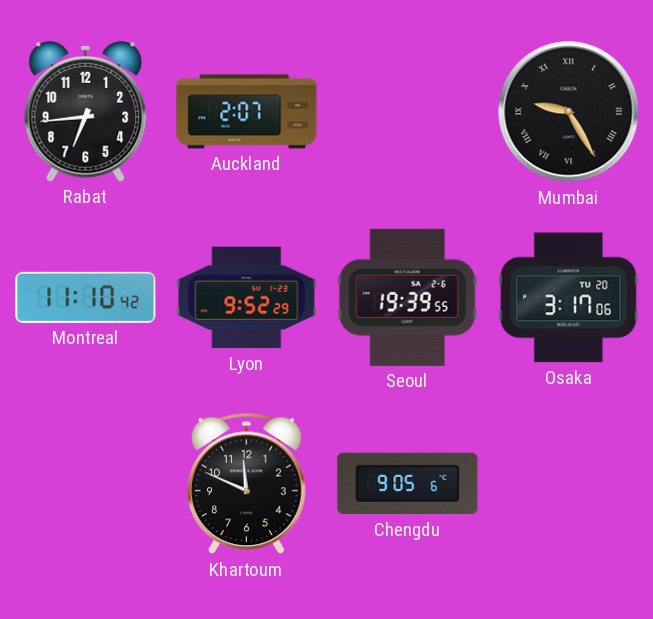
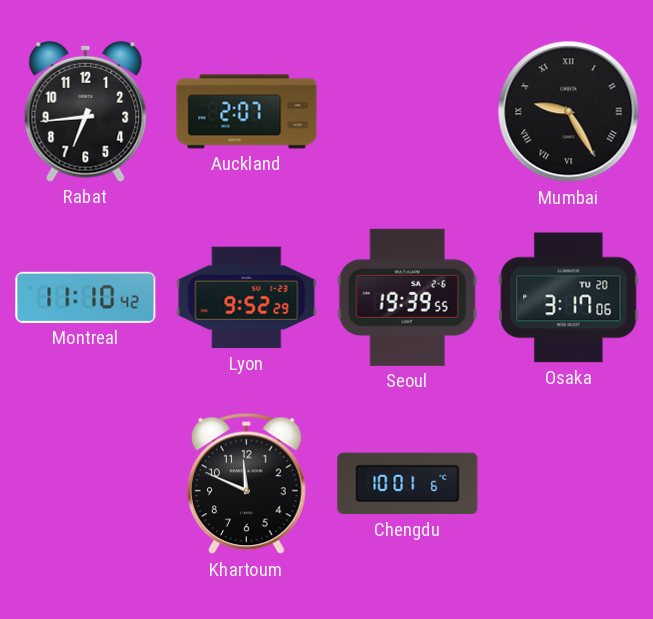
Chengdu: 9:05 -> 10:01 (408, 484)
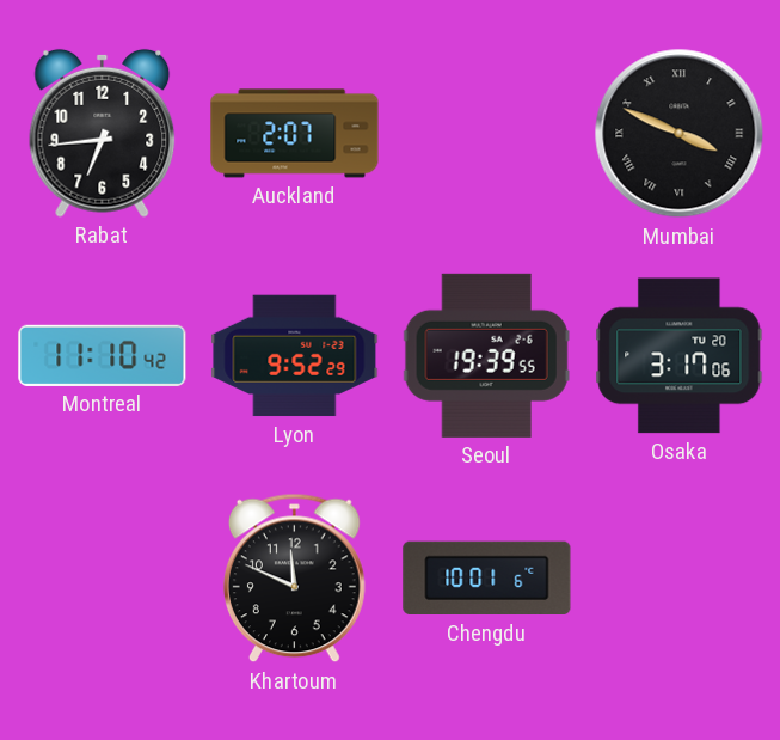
Mumbai: 9:25 -> 3:49 (680, 134)
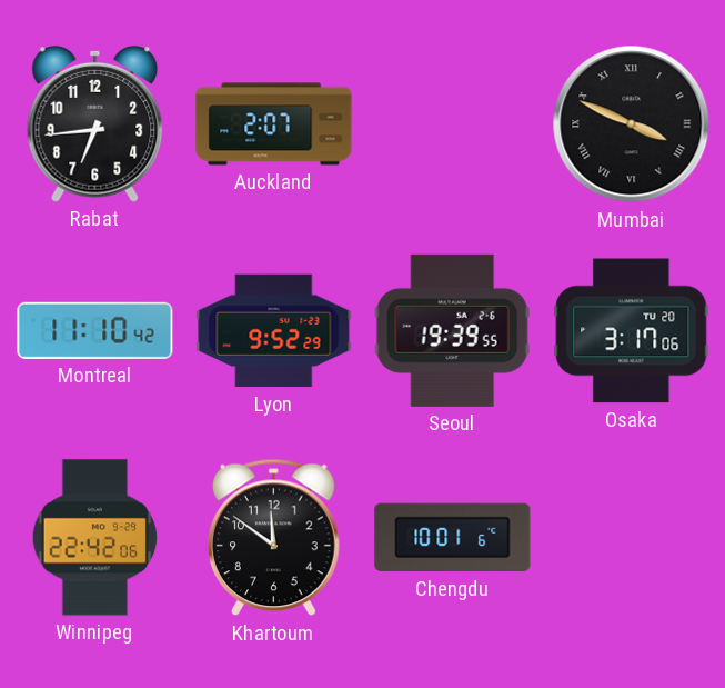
Winnipeg: none -> 22:42 (95, 538)
Khartoum: 11:49 -> 11:51 (274, 538)
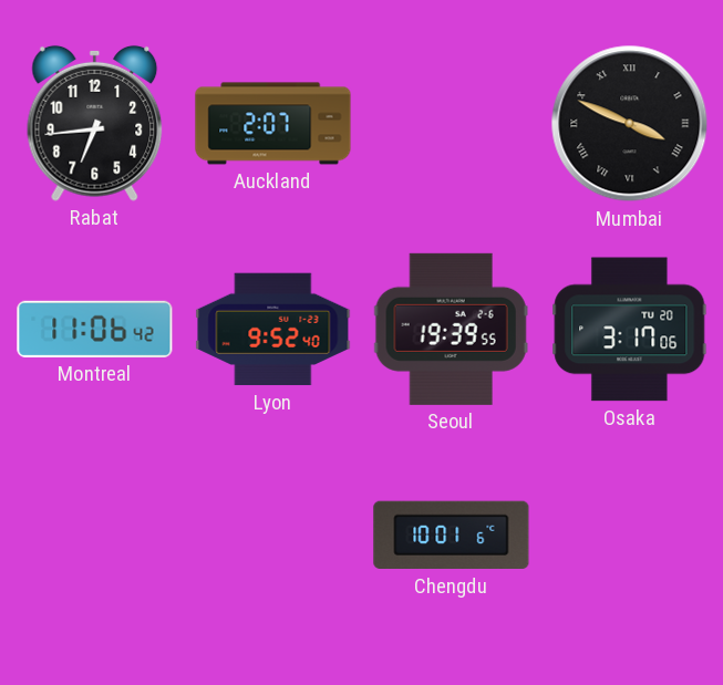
Montreal: 11:10 -> 11:06 (95, 329)
Lyon: 9:52:29 -> 9:52:40 (273, 330)
Winnipeg: 22:42 -> none (95, 538)
Khartoum: 11:51 -> none (274, 538)
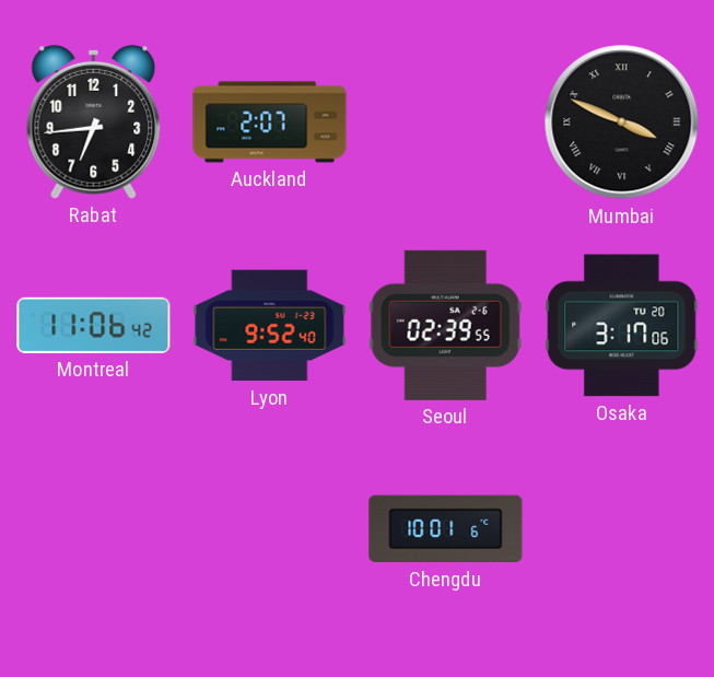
Seoul: 19:39 -> 02:39 (445, 325)
